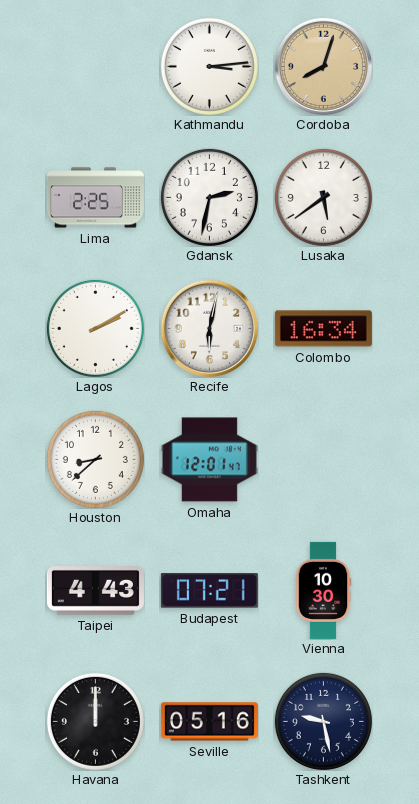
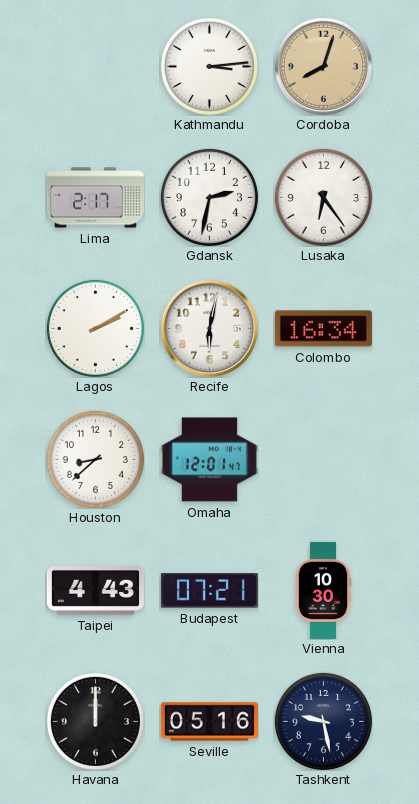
Lima: 2:25 -> 2:17 (95, 198)
Lusaka: 5:39 -> 6:24 (323, 197)
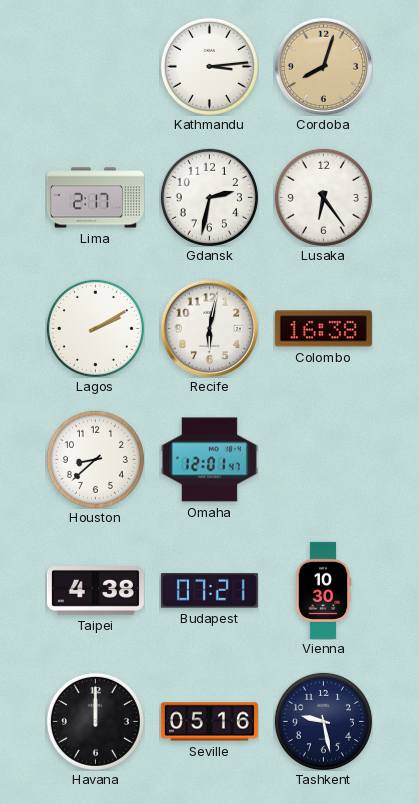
Colombo: 16:34 -> 16:38 (323, 329)
Taipei: 4:43 -> 4:38 (95, 591)
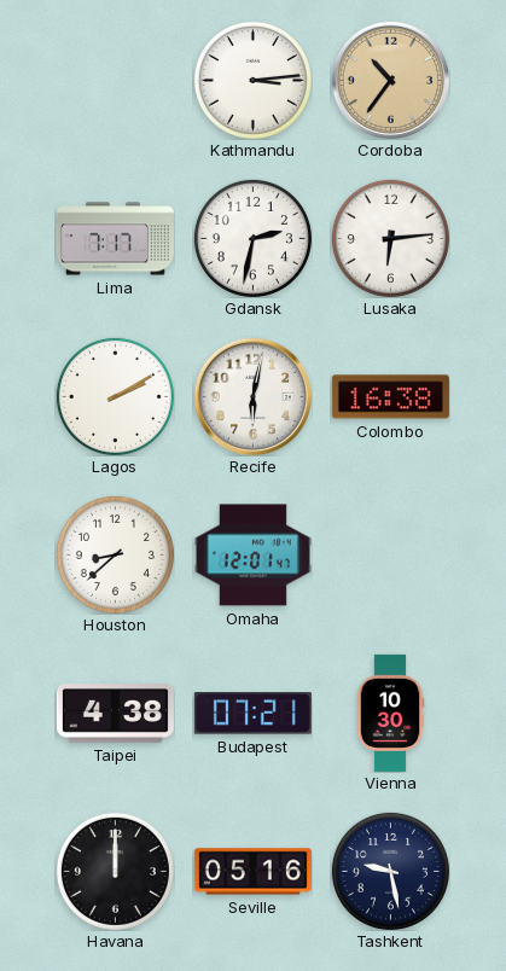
Cordoba: 8:03 -> 10:36 (390, 80)
Lima: 2:17 -> 7:17 (115, 239)
Lusaka: 6:24 -> 6:14 (390, 238)
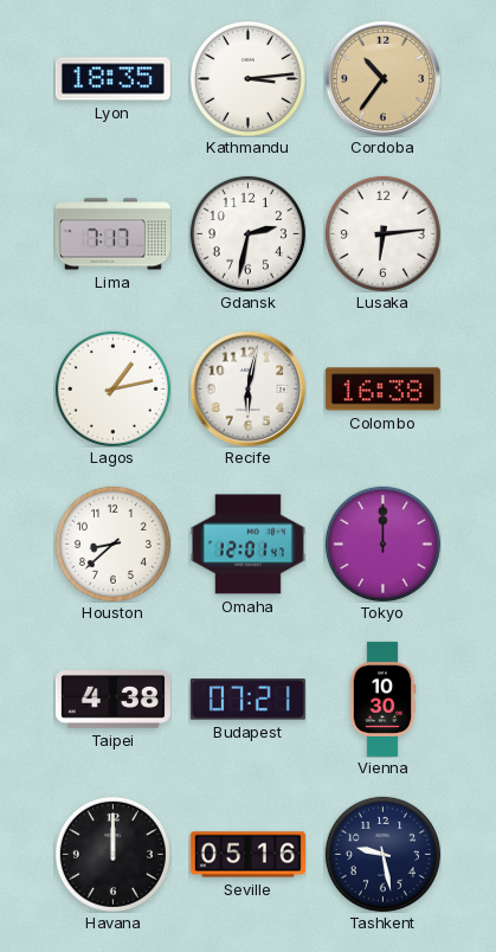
Lyon: none -> 18:35 (112, 79)
Lagos: 2:10 -> 1:13 (112, 388)
Tokyo: none -> 12:00 (382, 543)
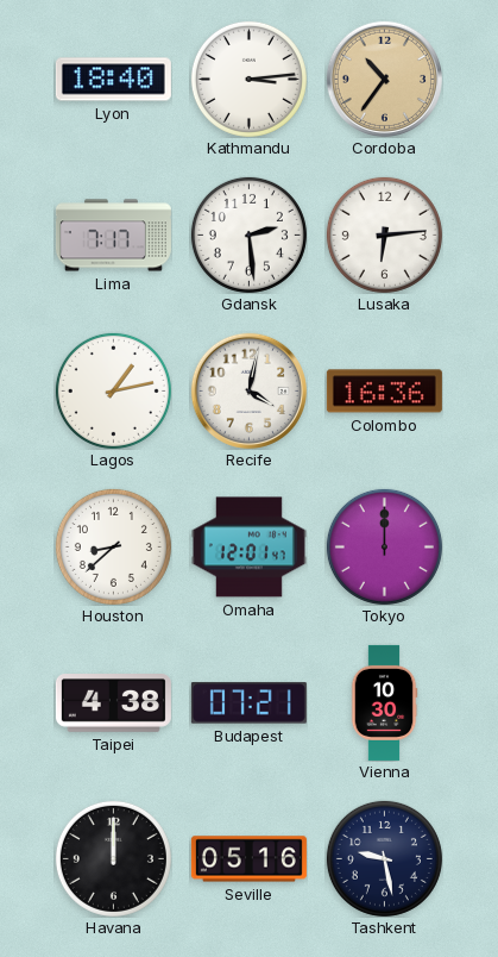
Lyon: 18:35 -> 18:40 (113, 80)
Gdansk: 2:32 -> 2:29 (248, 234)
Recife: 6:02 -> 4:02 (248, 390)
Colombo: 16:38 -> 16:36 (384, 392)
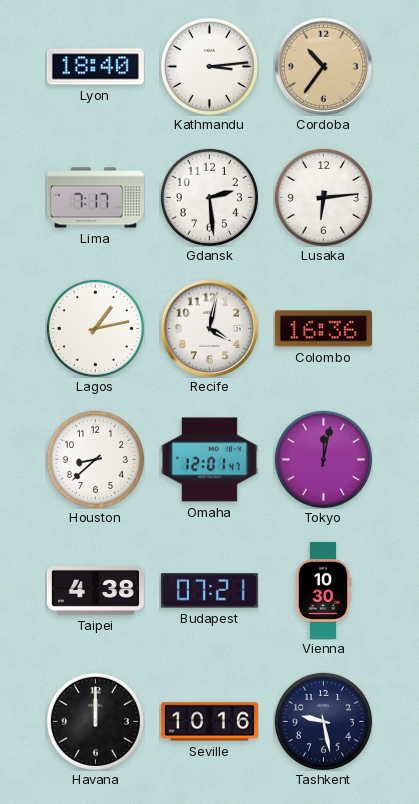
Tokyo: 12:00 -> 12:02 (323, 459)
Seville: 05:16 -> 10:16 (209, 722)
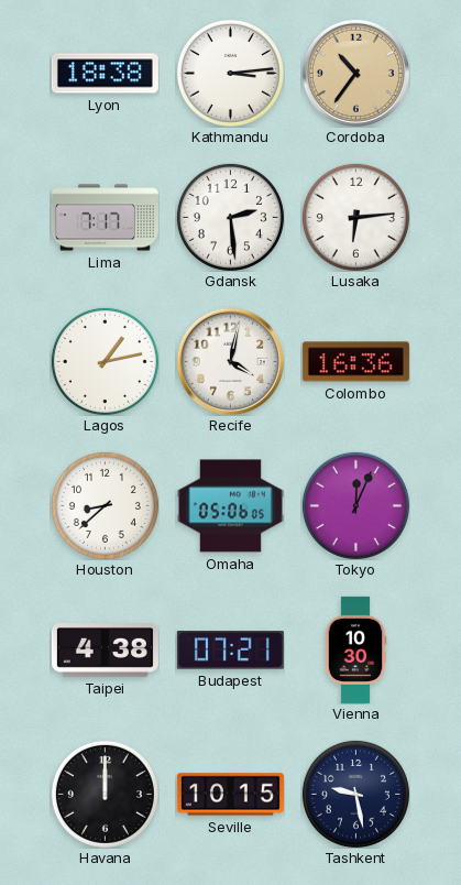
Lyon: 18:40 -> 18:38 (105, 74)
Omaha: 12:01 -> 05:06 (230, 506)
Tokyo: 12:02 -> 12:04 (355, 505)
Seville: 10:16 -> 10:15 (230, 795)
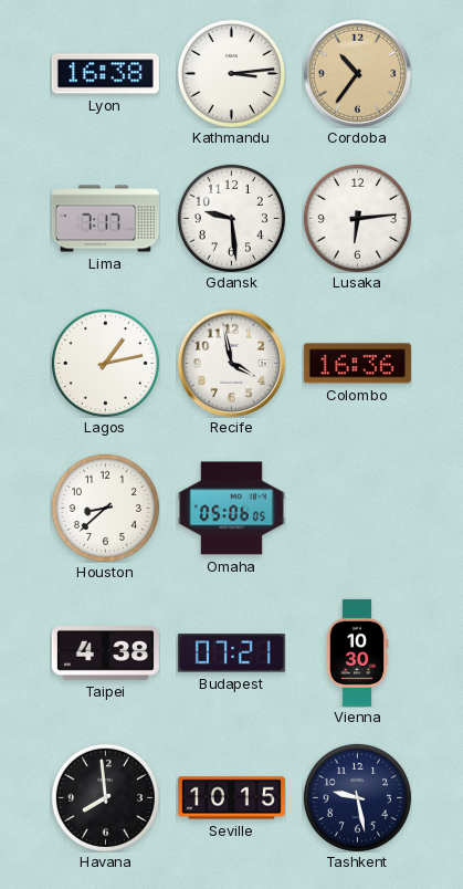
Lyon: 18:38 -> 16:38 (105, 74)
Gdansk: 2:29 -> 9:29 (231, 218)
Recife: 4:02 -> 3:58 (231, 363)
Tokyo: 12:04 -> none (355, 505)
Havana: 12:00 -> 7:59 (105, 797)
